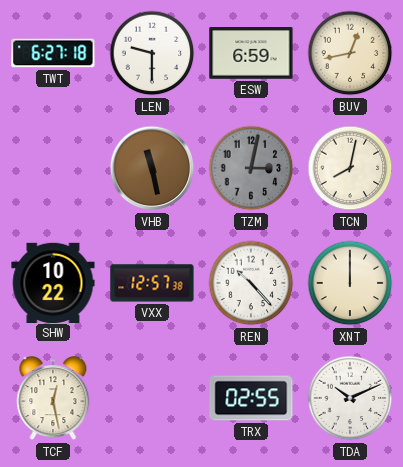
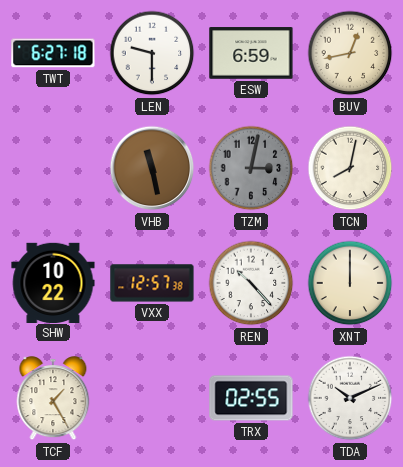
TCF: 12:28 -> 1:25 (53, 399)
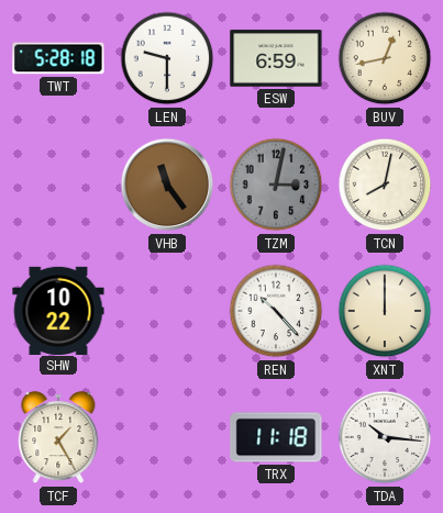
TWT: 6:27 -> 5:28 (58, 58)
VHB: 11:28 -> 11:24 (167, 185)
VXX: 12:57 -> none (152, 283)
TRX: 02:55 -> 11:18 (276, 437)
TDA: 10:11 -> 10:16 (385, 437)
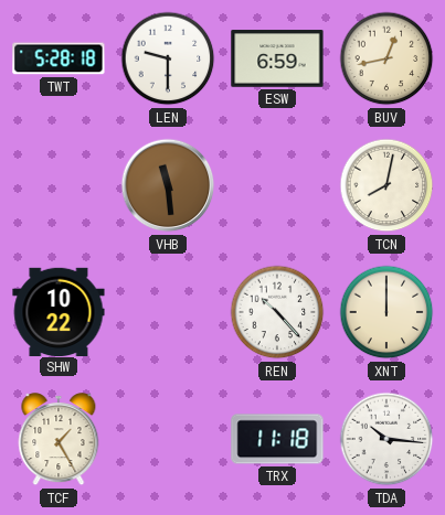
VHB: 11:24 -> 11:29 (168, 185)
TZM: 3:02 -> none (276, 185)
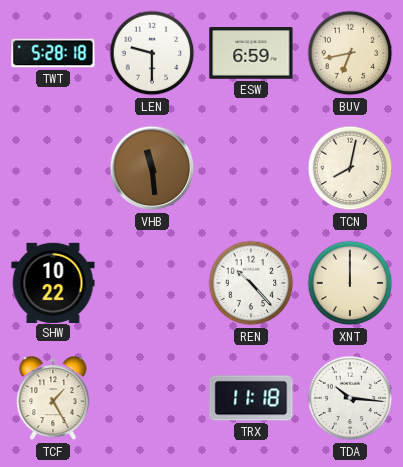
BUV: 12:43 -> 6:43 (350, 53)
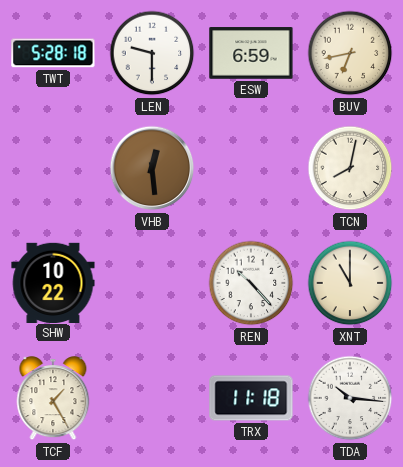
VHB: 11:29 -> 12:29 (152, 168)
XNT: 12:00 -> 11:00 (350, 283)
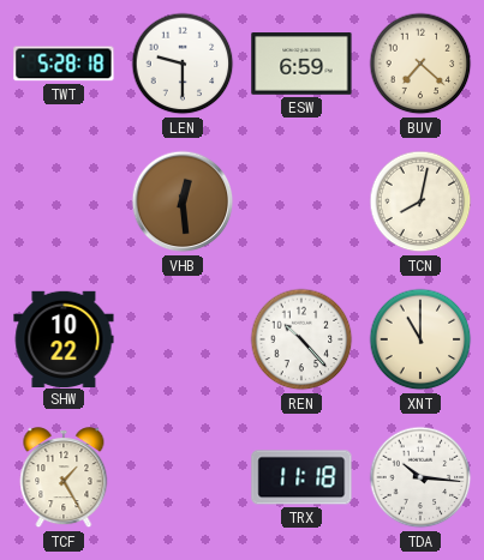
BUV: 6:43 -> 7:22 (420, 64)
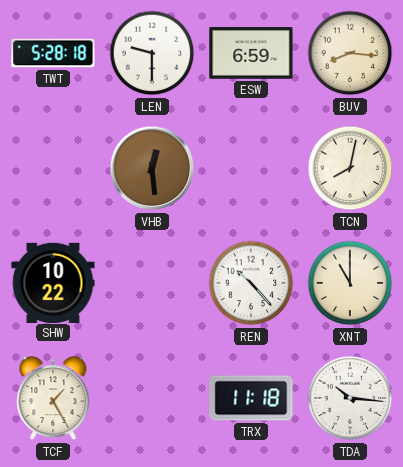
BUV: 7:22 -> 8:16 (350, 53)
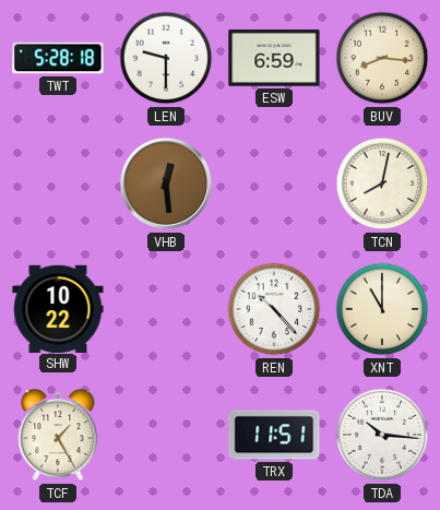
TRX: 11:18 -> 11:51 (274, 435)
